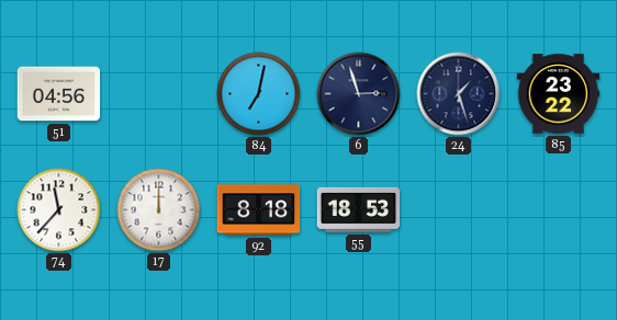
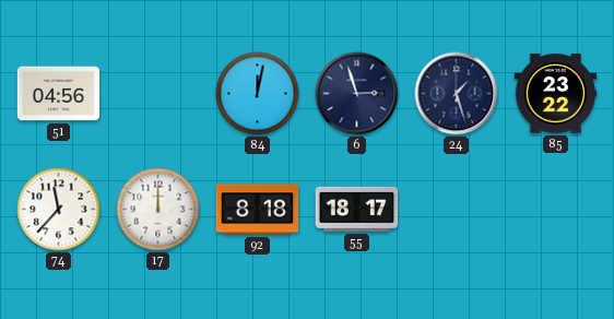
84: 7:02 -> 12:02 (258, 94)
55: 18:53 -> 18:17 (357, 209)
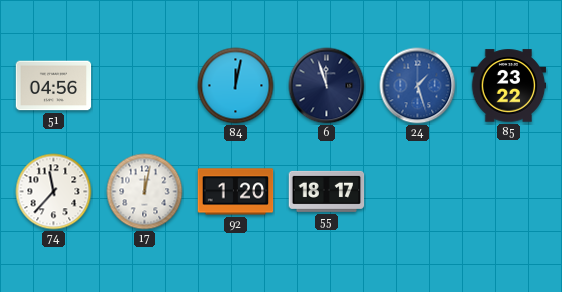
6: 2:57 -> 11:57 (327, 86)
24 dial: navy -> blue (418, 86)
17: 12:00 -> 12:02 (145, 192)
92: 8:18 -> 1:20 (236, 192)
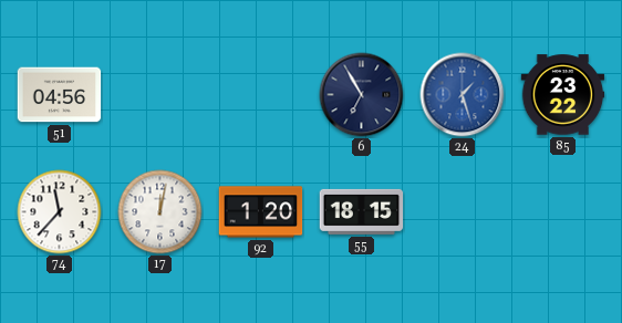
84: 12:02 -> none (236, 86)
6: 11:57 -> 6:55 (362, 95)
55: 18:17 -> 18:15 (362, 211)
